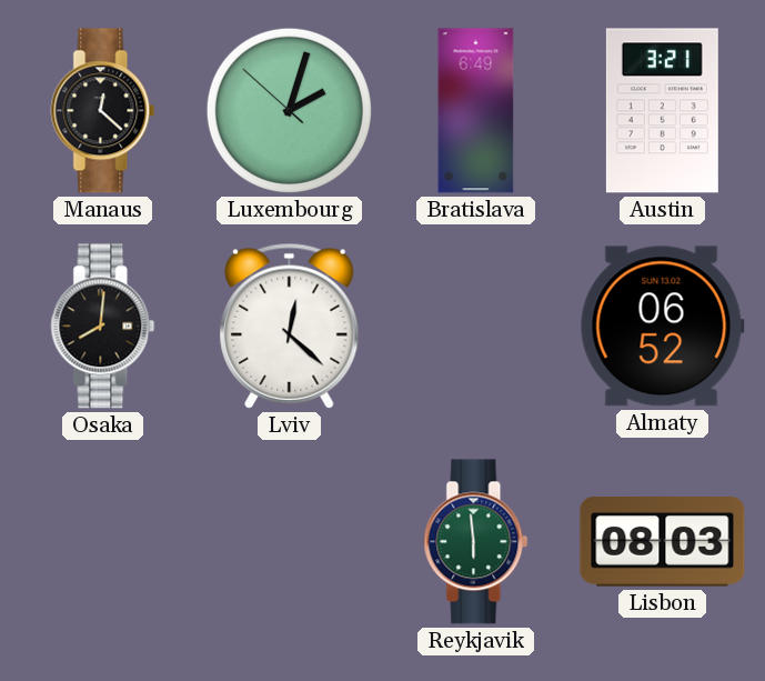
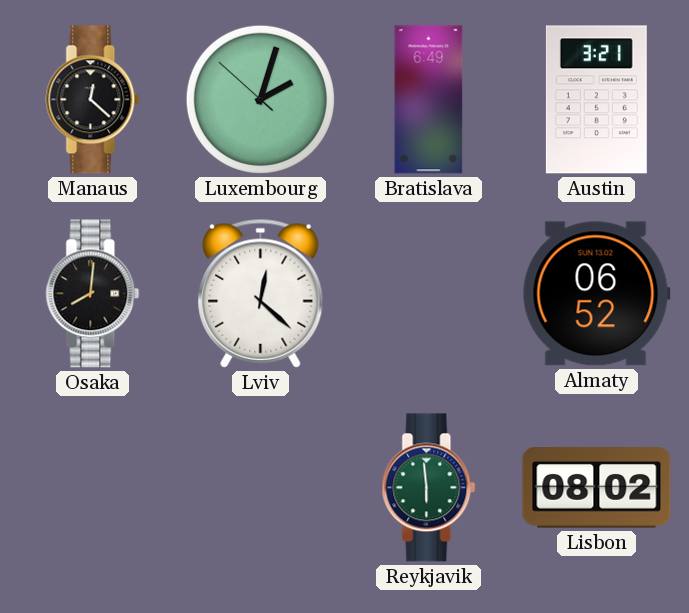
Lisbon: 08:03 -> 08:02 (597, 488)
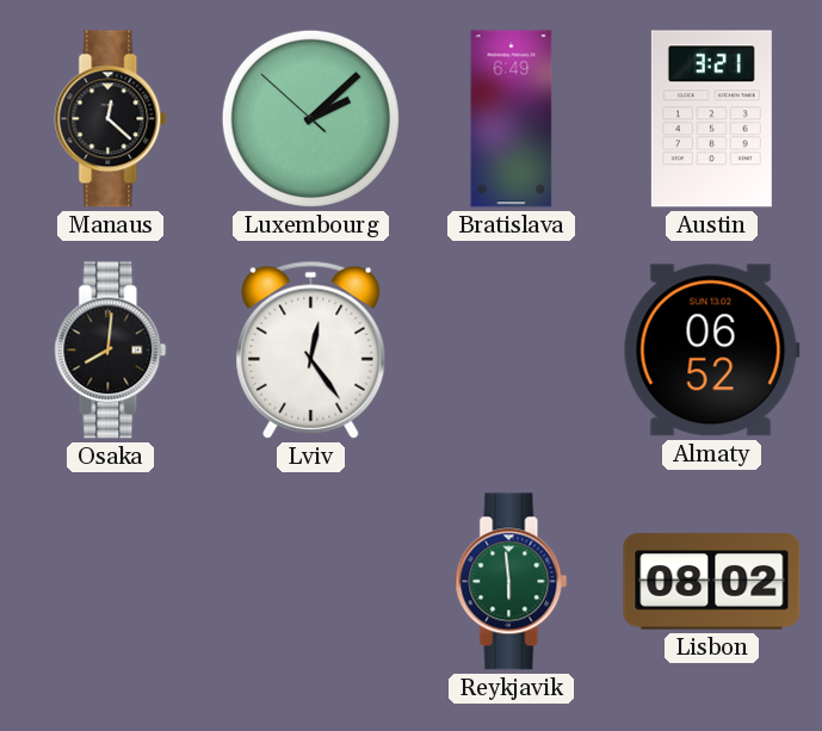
Luxembourg: 2:02 -> 2:07 (310, 118)
Lviv: 12:22 -> 12:24 (311, 349)
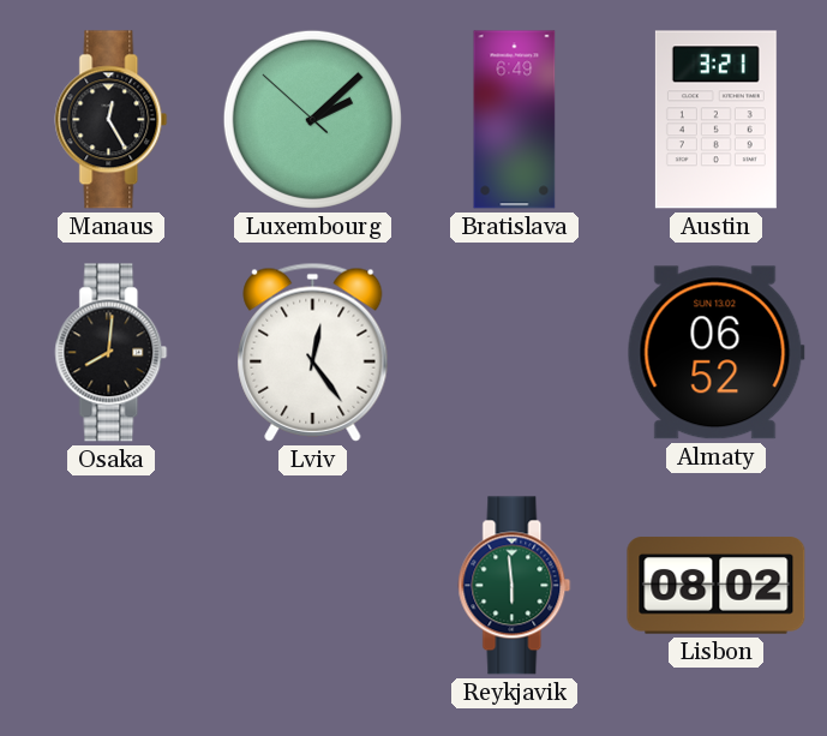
Manaus: 12:22 -> 12:25 (112, 120)
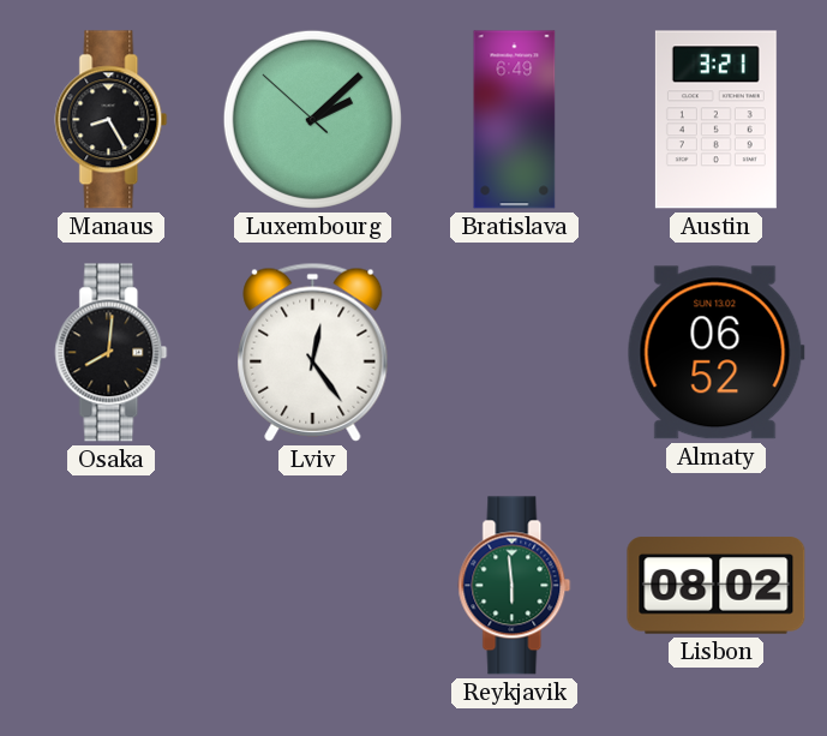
Manaus: 12:25 -> 8:25 (112, 120)
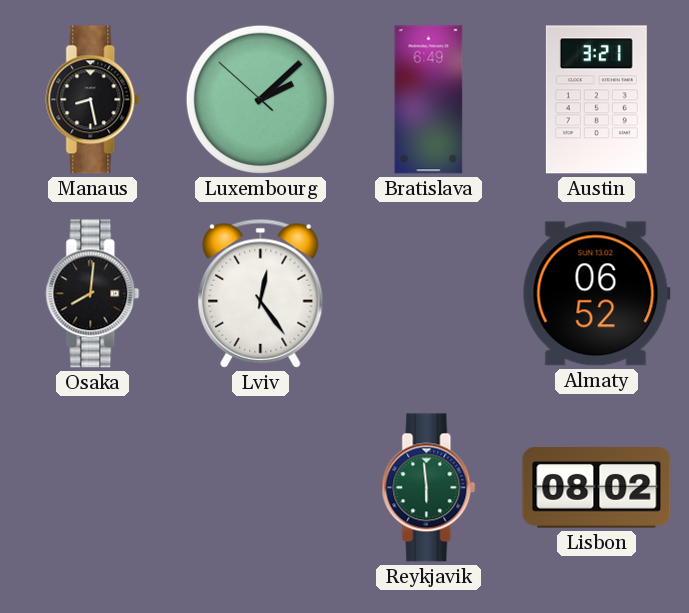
Manaus: 8:25 -> 8:28 (93, 100)
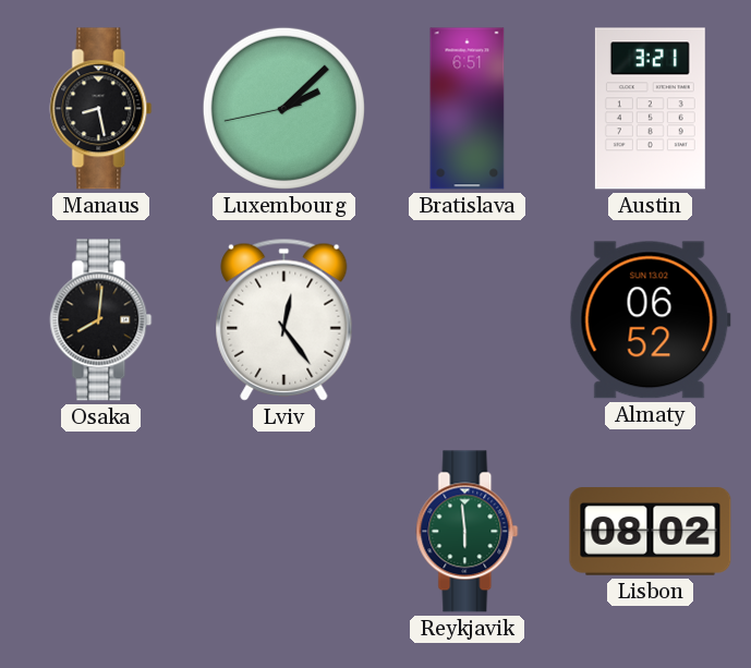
Luxembourg: 2:07:52 -> 2:07:43 (283, 108)
Bratislava: 6:49 -> 6:51 (468, 109)
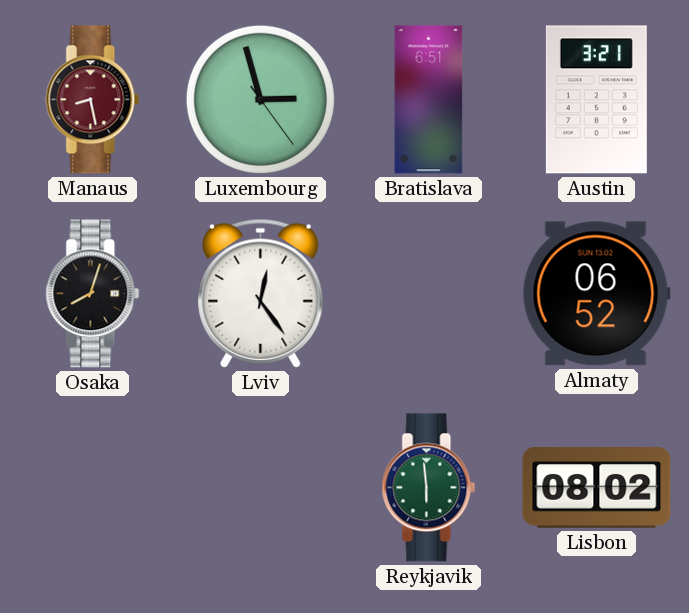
Manaus dial: black -> burgundy (93, 100)
Luxembourg: 2:07 -> 2:57 (260, 99)
Osaka: 8:01 -> 8:03 (93, 294)
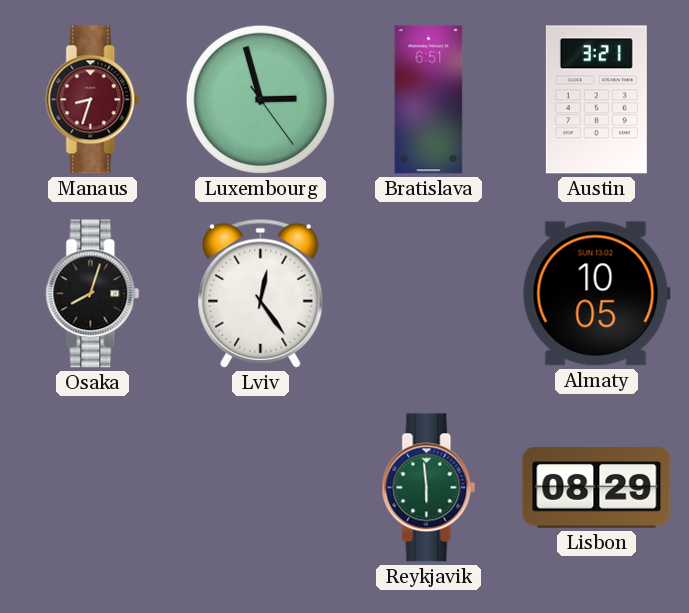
Manaus: 8:28 -> 8:33 (93, 100)
Almaty: 06:52 -> 10:05 (596, 294)
Lisbon: 08:02 -> 08:29 (597, 488)
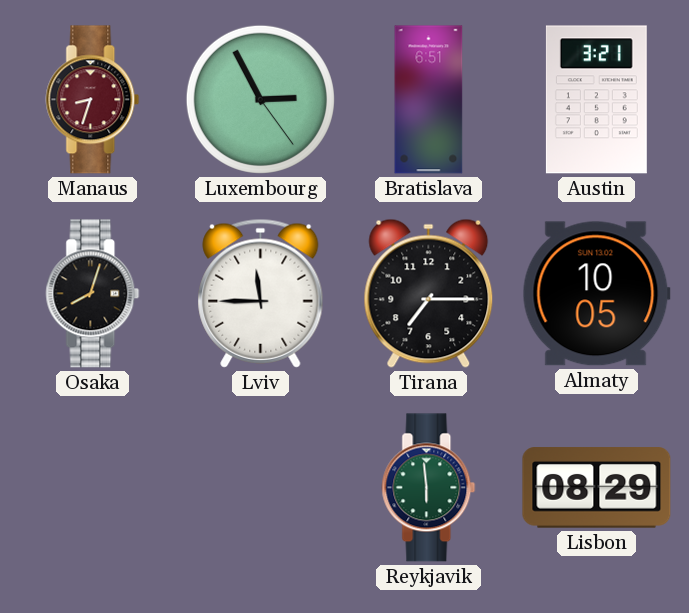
Luxembourg: 2:57 -> 2:55 (260, 99)
Lviv: 12:24 -> 11:45 (261, 293)
Tirana: none -> 7:15 (429, 293)
